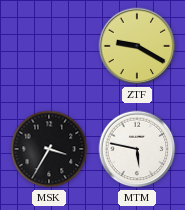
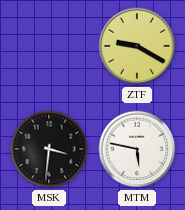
MSK: 3:35 -> 3:31 (49, 149)
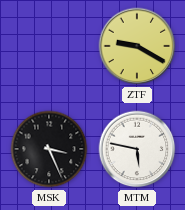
MSK: 3:31 -> 3:26 (49, 149)
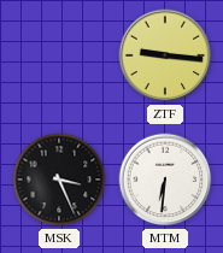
ZTF: 9:20 -> 9:16 (165, 55)
MTM: 5:47 -> 6:31 (165, 180)
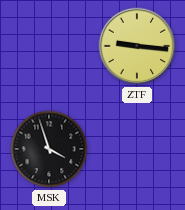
MSK: 3:26 -> 3:57 (49, 149)
MTM: 6:31 -> none (165, 180)
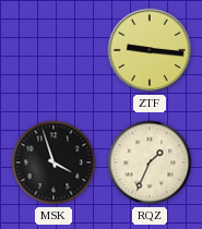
RQZ: none -> 1:34 (150, 162)
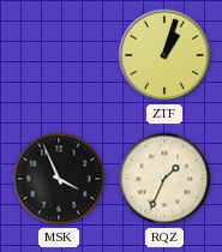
ZTF: 9:16 -> 1:03 (164, 55)
MSK: 3:57 -> 3:56 (59, 179)
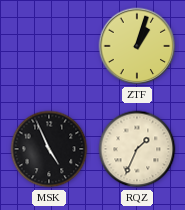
MSK: 3:56 -> 4:56 (49, 149)
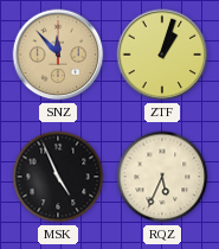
SNZ: none -> 11:53 (58, 55)
RQZ: 1:34 -> 5:34 (162, 177)
